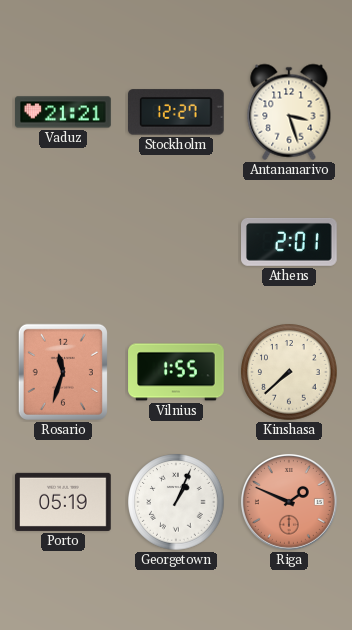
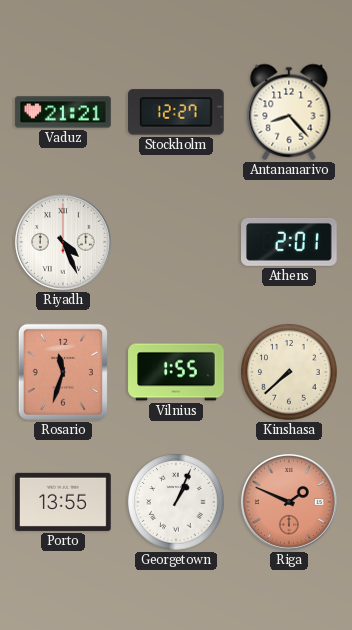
Antananarivo: 3:27 -> 8:23 (289, 112)
Riyadh: none -> 4:26 (63, 242)
Porto: 05:19 -> 13:55 (63, 502)
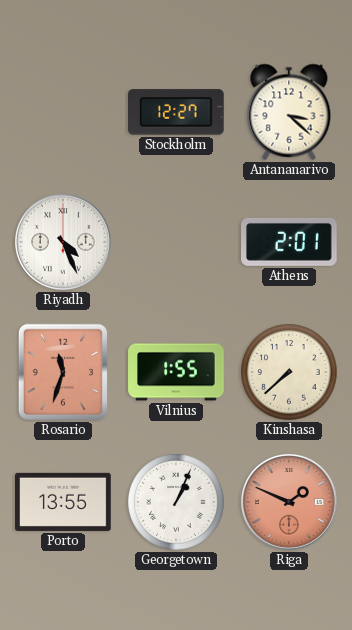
Vaduz: 21:21 -> none (63, 112)
Antananarivo: 8:23 -> 3:22 (289, 112)
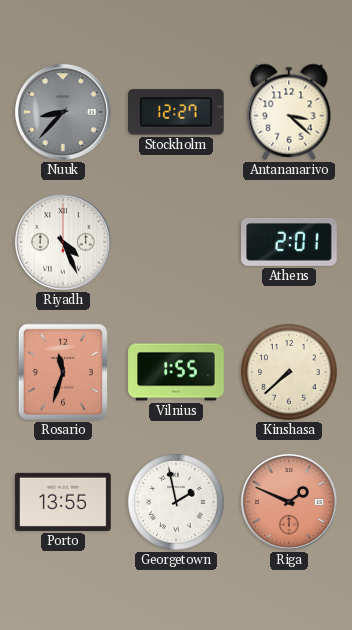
Nuuk: none -> 8:37 (63, 112)
Georgetown: 1:04 -> 1:58 (176, 502)
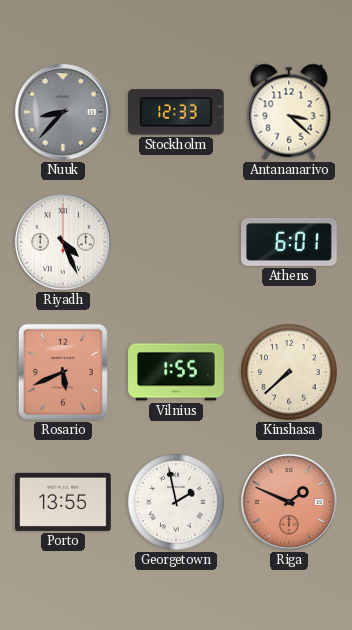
Stockholm: 12:27 -> 12:33 (177, 112)
Athens: 2:01 -> 6:01 (290, 242)
Rosario: 11:33 -> 5:41 (63, 372)
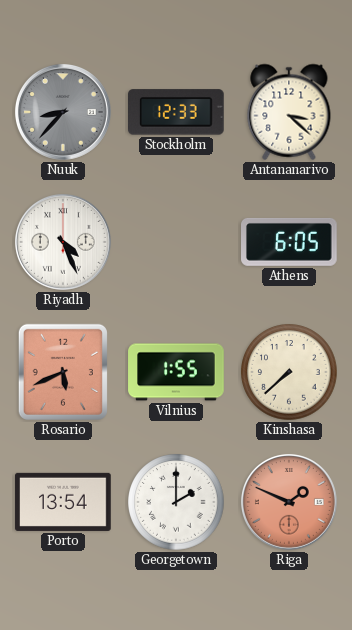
Athens: 6:01 -> 6:05 (290, 242)
Porto: 13:55 -> 13:54 (63, 502)
Georgetown: 1:58 -> 2:00 (176, 502)
